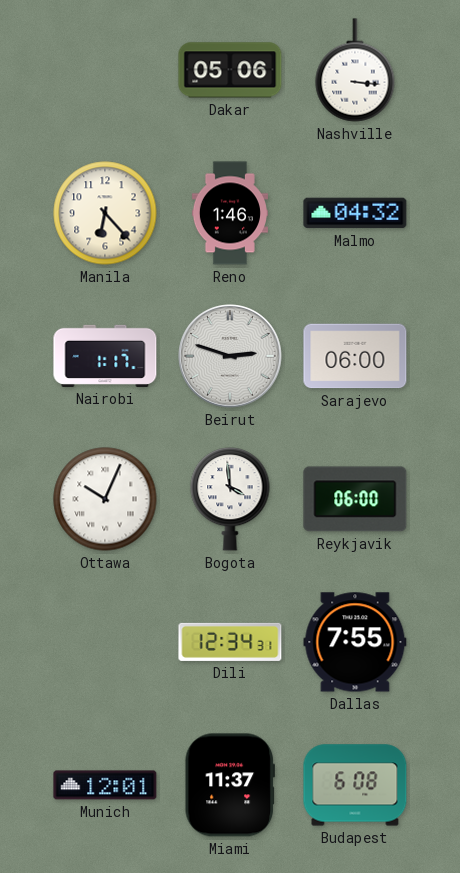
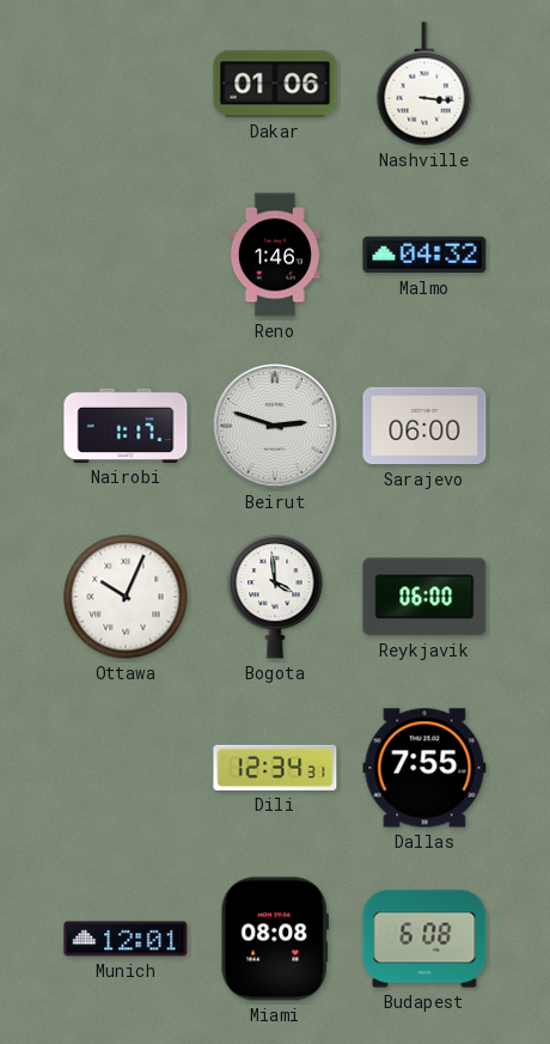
Dakar: 05:06 -> 01:06 (275, 84)
Manila: 6:23 -> none (105, 213)
Miami: 11:37 -> 08:08 (275, 939)
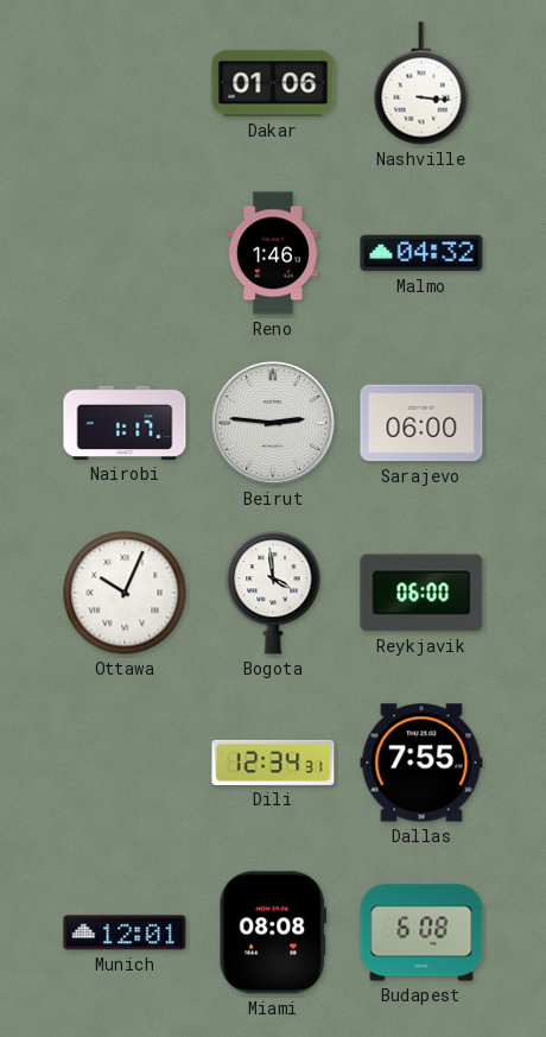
Beirut: 2:48 -> 2:46 (273, 423)
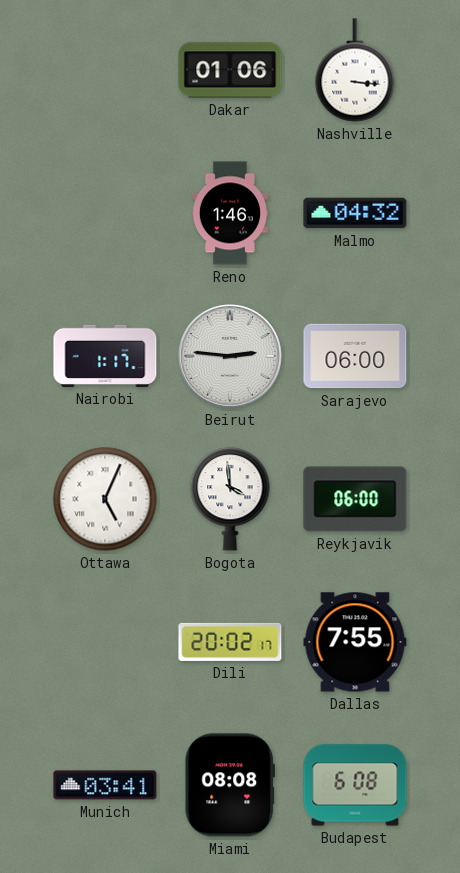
Ottawa: 10:04 -> 5:04 (105, 499)
Dili: 12:34 -> 20:02 (230, 642)
Munich: 12:01 -> 03:41 (105, 785)
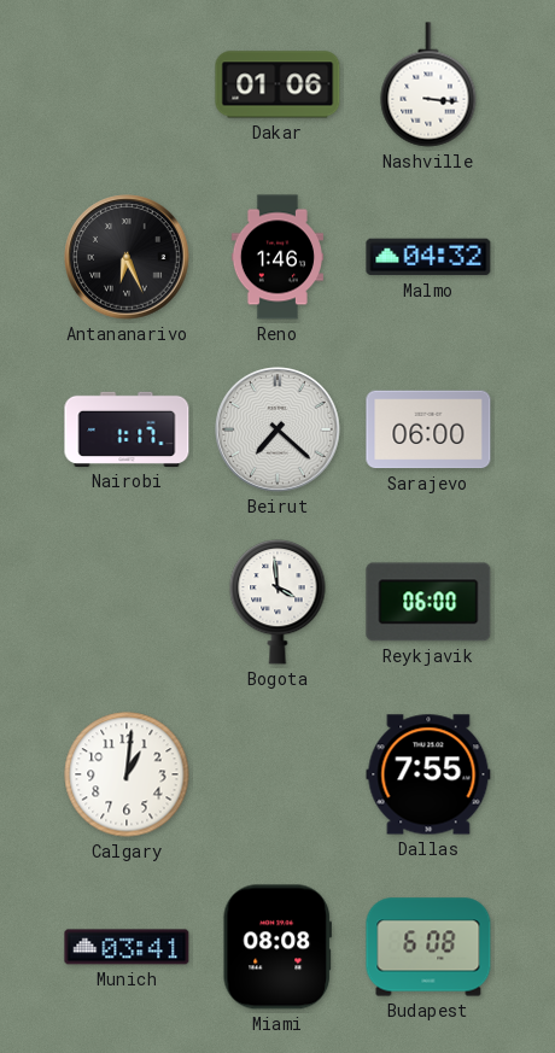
Antananarivo: none -> 6:26 (127, 257)
Beirut: 2:46 -> 7:22 (277, 429)
Ottawa: 5:04 -> none (105, 499)
Calgary: none -> 1:01 (127, 774)
Dili: 20:02 -> none (230, 642)
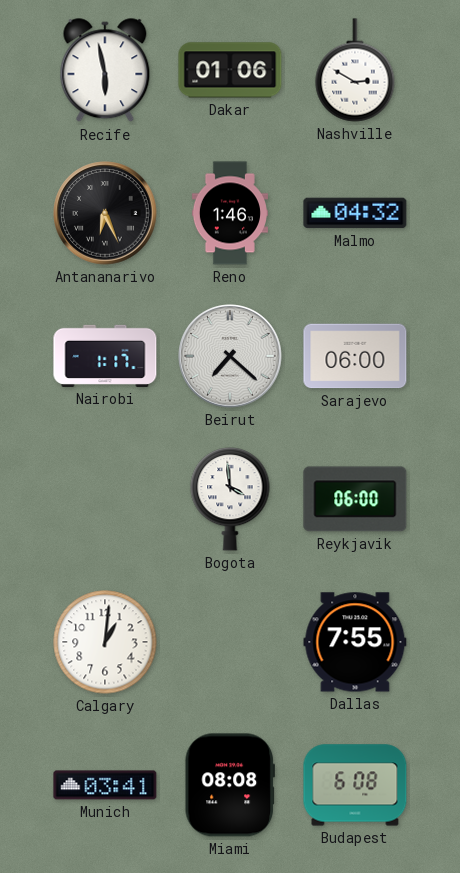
Recife: none -> 5:58 (105, 71)
Nashville: 3:16 -> 2:50 (355, 70)
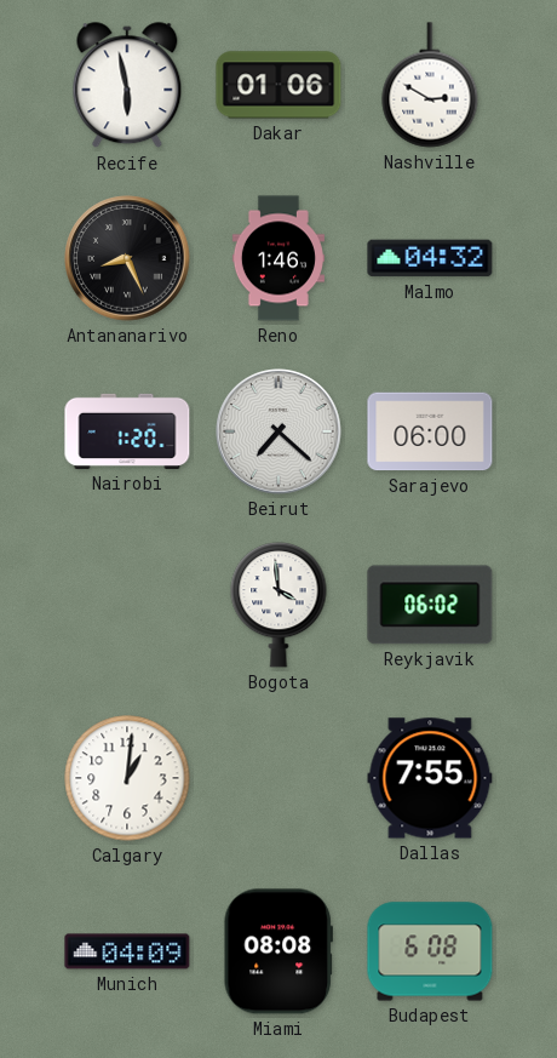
Antananarivo: 6:26 -> 8:26 (127, 258)
Nairobi: 1:17 -> 1:20 (127, 431)
Reykjavik: 06:00 -> 06:02 (430, 605)
Munich: 03:41 -> 04:09 (127, 951)
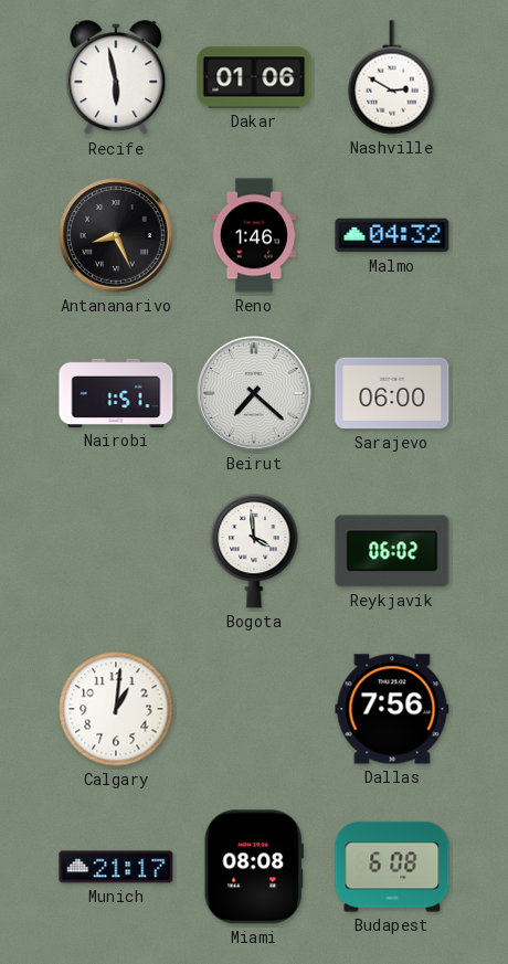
Nairobi: 1:20 -> 1:51 (116, 393)
Dallas: 7:55 -> 7:56 (392, 709)
Munich: 04:09 -> 21:17 (116, 867)
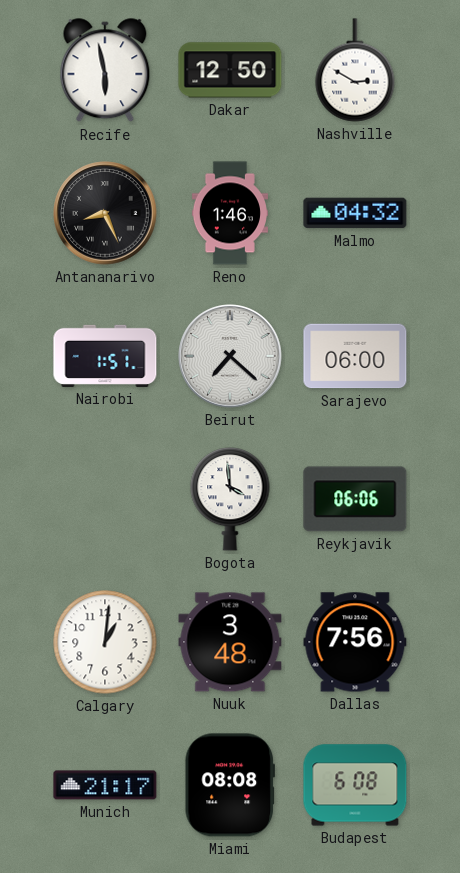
Dakar: 01:06 -> 12:50 (230, 70)
Reykjavik: 06:02 -> 06:06 (355, 499)
Nuuk: none -> 3:48 (230, 642)
